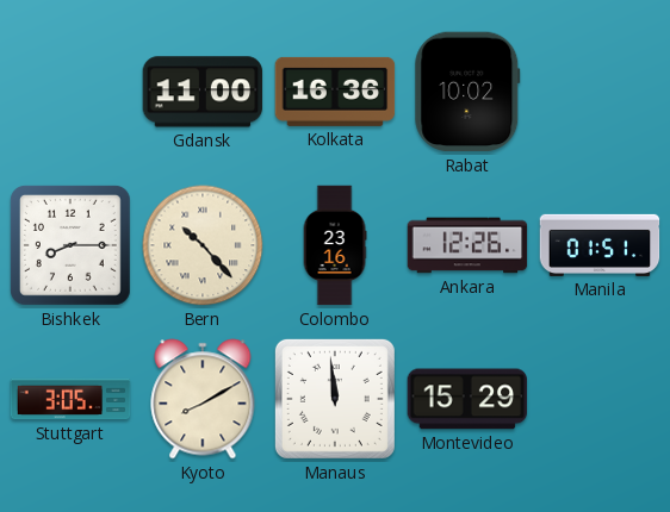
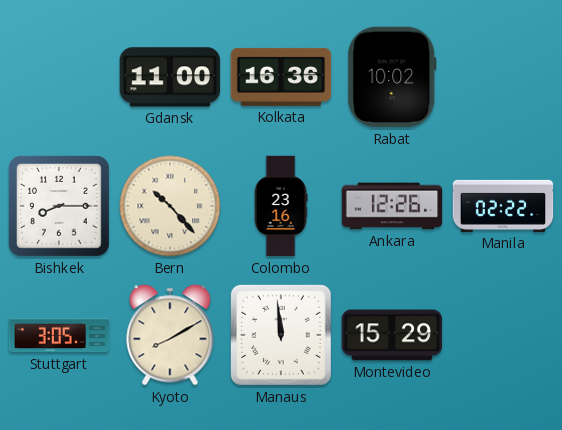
Manila: 01:51 -> 02:22 (503, 206)
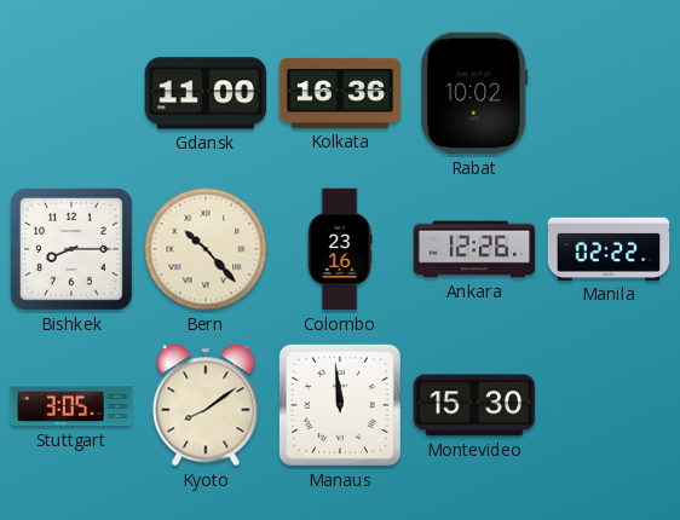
Kyoto: 8:10 -> 8:09 (206, 405)
Montevideo: 15:29 -> 15:30 (474, 405)
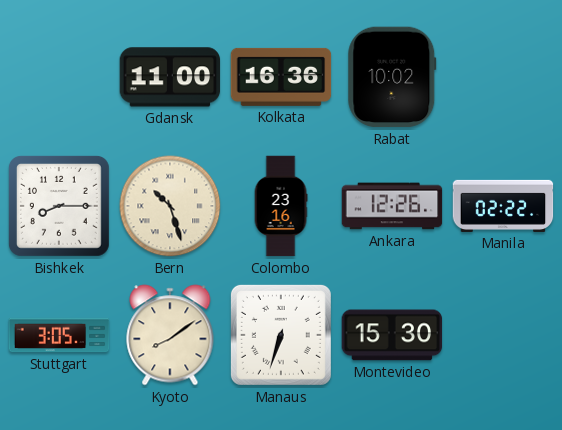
Bern: 10:23 -> 10:27 (170, 206)
Manaus: 11:59 -> 6:33 (281, 335)
